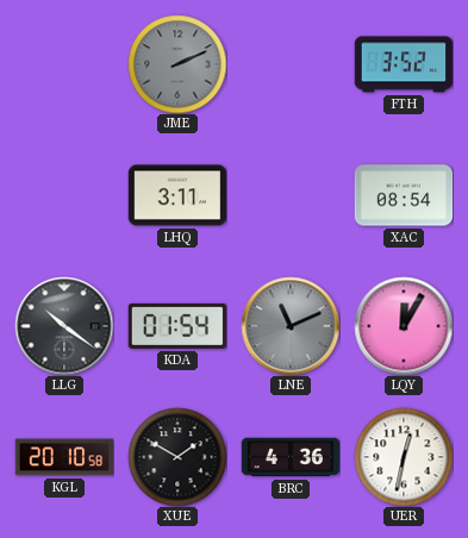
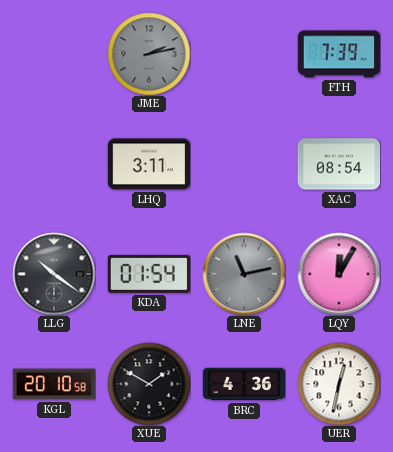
JME: 2:11 -> 2:13 (149, 54)
FTH: 3:52 -> 7:39 (339, 54)
LNE: 11:11 -> 11:13 (244, 274)
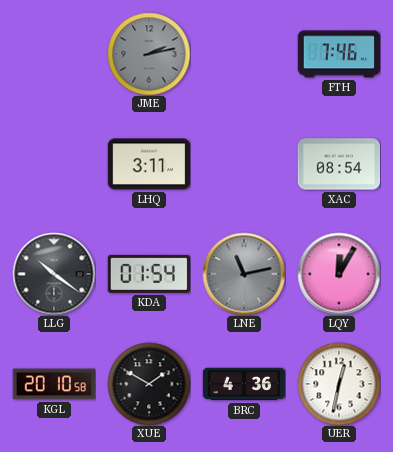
FTH: 7:39 -> 7:46 (339, 54)
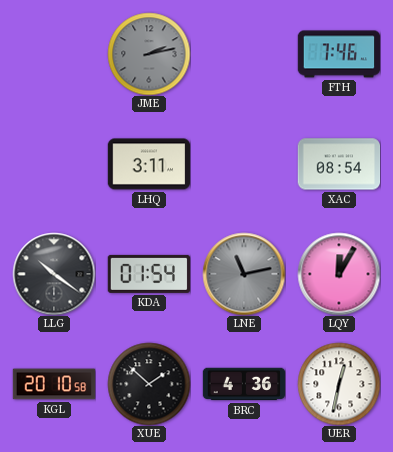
XUE: 1:50 -> 1:52 (149, 384)
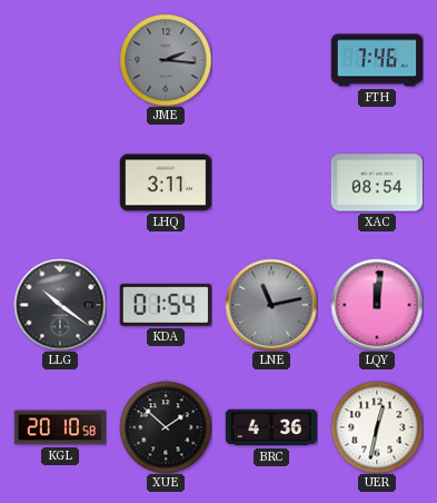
JME: 2:13 -> 2:16 (166, 60)
LQY: 12:05 -> 12:01 (377, 305)
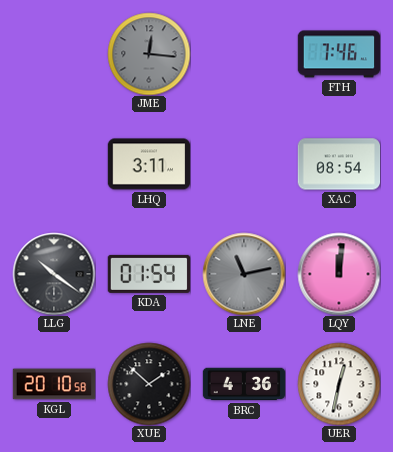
JME: 2:16 -> 12:16 (149, 54)
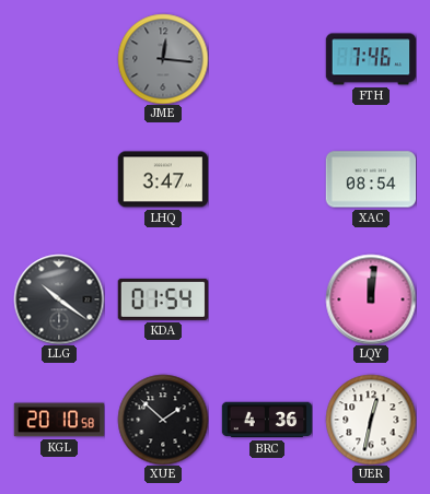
LHQ: 3:11 -> 3:47 (163, 179)
LNE: 11:13 -> none (244, 274)
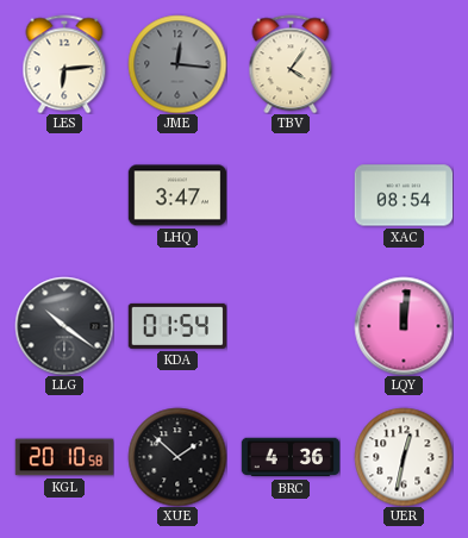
LES: none -> 6:14 (64, 64)
TBV: none -> 4:06 (291, 64)
FTH: 7:46 -> none (371, 59)
